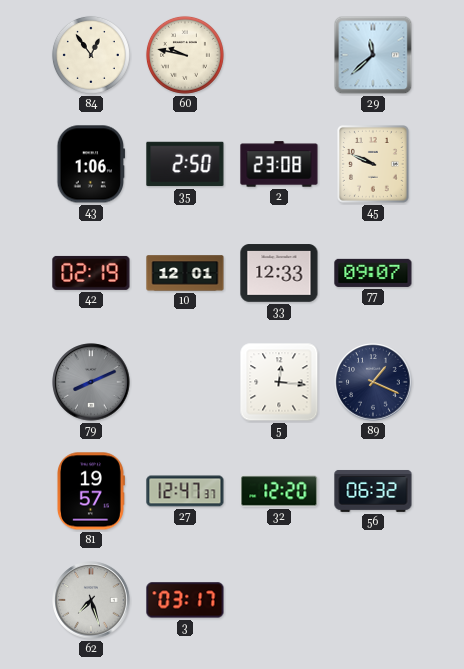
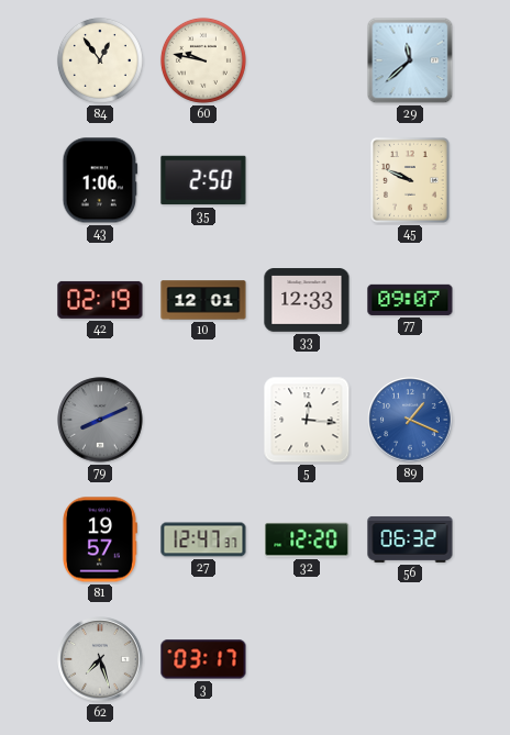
2: 23:08 -> none (279, 164)
89 dial: navy -> blue (410, 420)
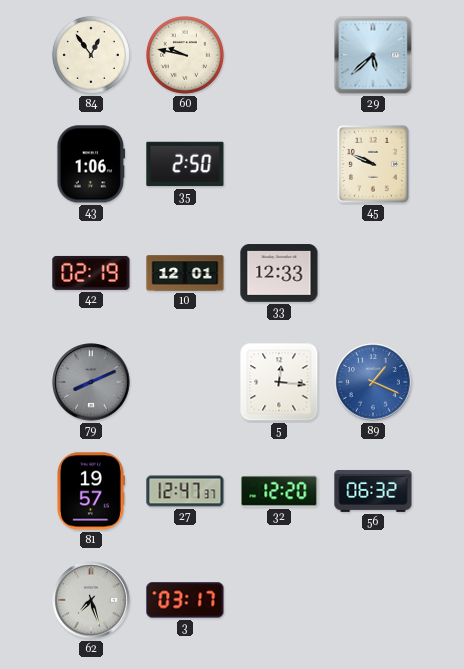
29: 11:38 -> 5:38 (373, 55)
77: 09:07 -> none (410, 300)
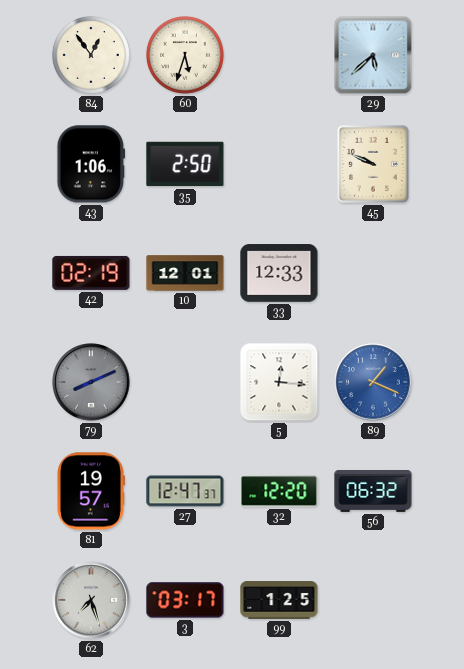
60: 9:47 -> 5:33 (185, 55)
99: none -> 1:25 (279, 600)
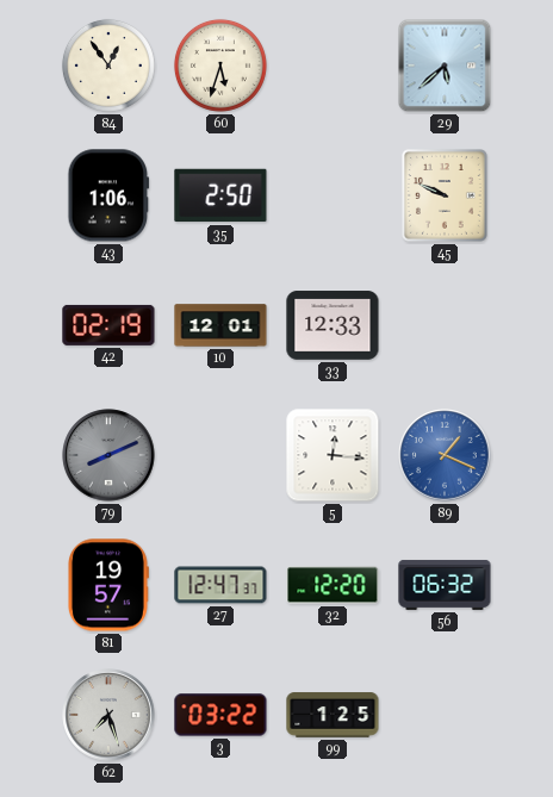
3: 03:17 -> 03:22 (220, 715)
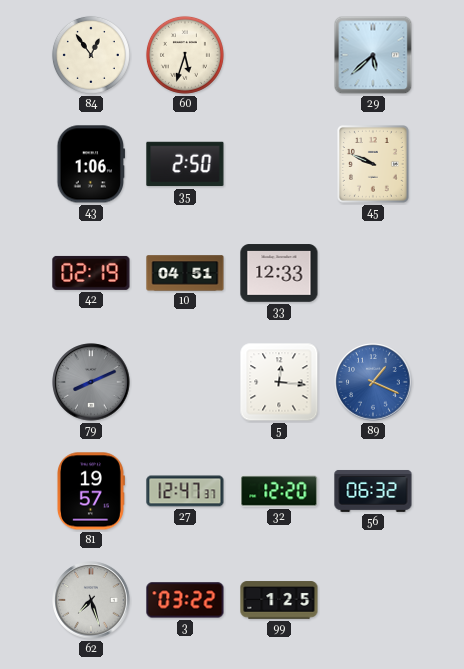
10: 12:01 -> 04:51 (185, 273)
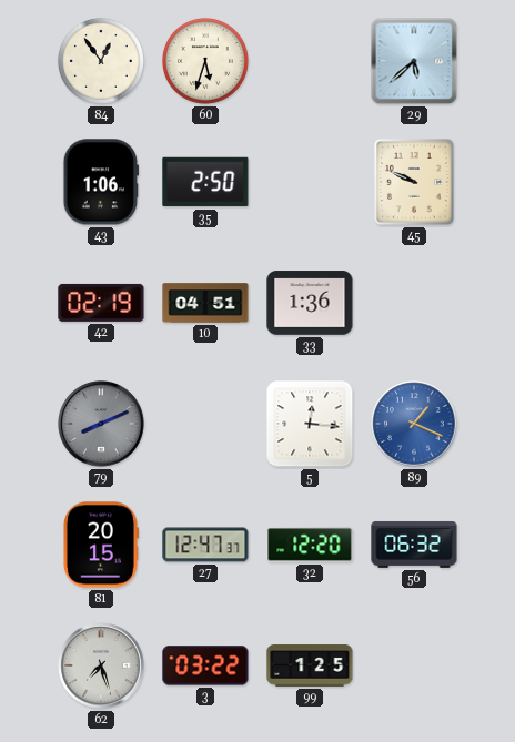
33: 12:33 -> 1:36 (310, 303)
81: 19:57 -> 20:15 (100, 545)
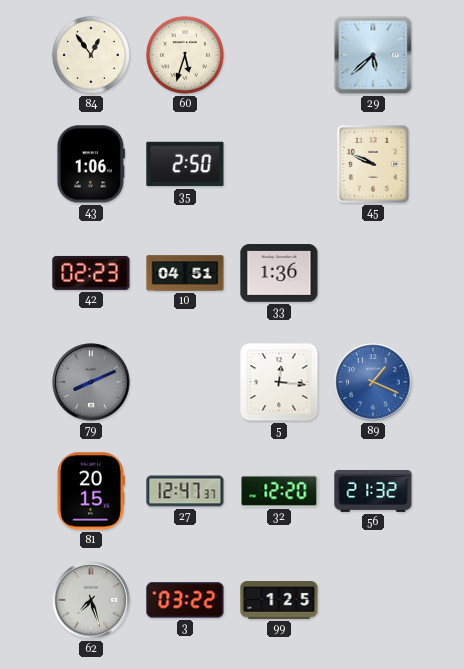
42: 02:19 -> 02:23 (91, 273)
56: 06:32 -> 21:32 (373, 491)
